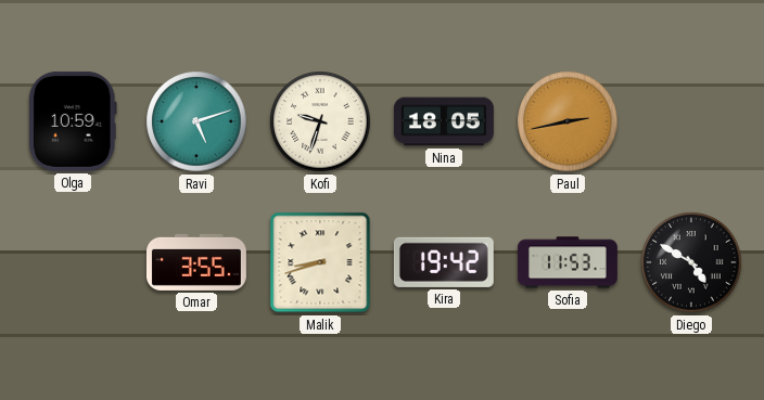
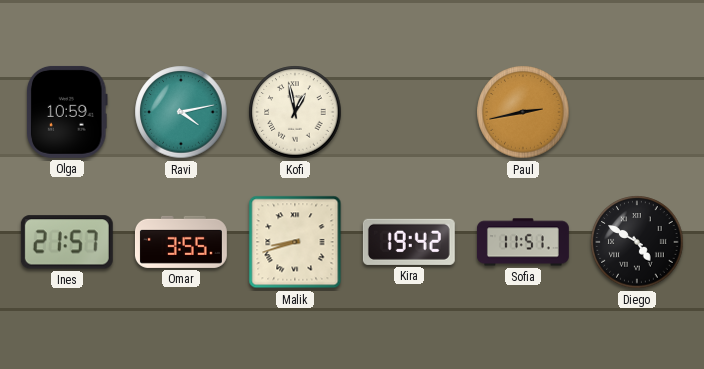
Ravi: 5:12 -> 4:13 (181, 112)
Kofi: 9:33 -> 12:58 (295, 112)
Nina: 18:05 -> none (444, 121)
Ines: none -> 21:57 (67, 242)
Sofia: 11:53 -> 11:51 (523, 242)
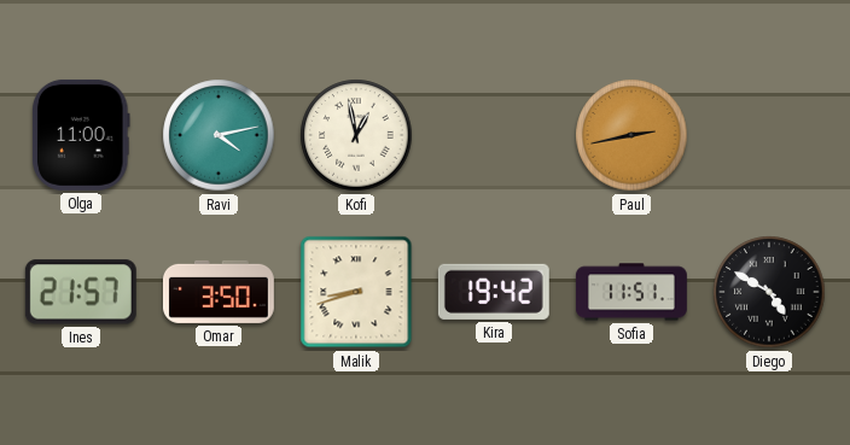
Olga: 10:59 -> 11:00 (82, 135)
Omar: 3:55 -> 3:50 (219, 292)
